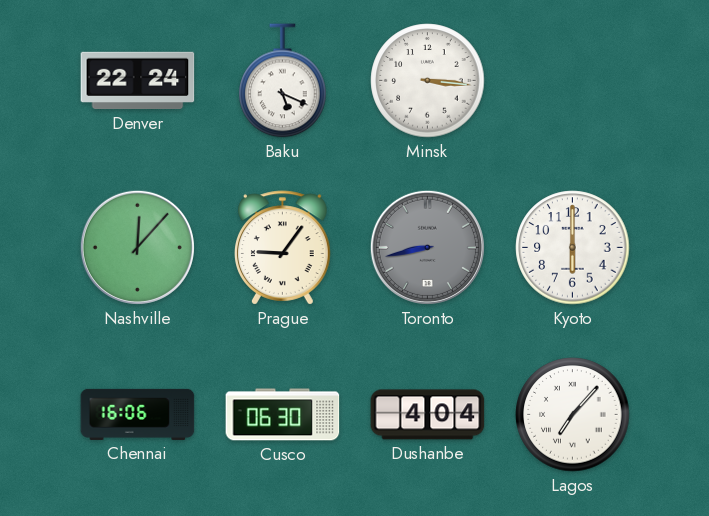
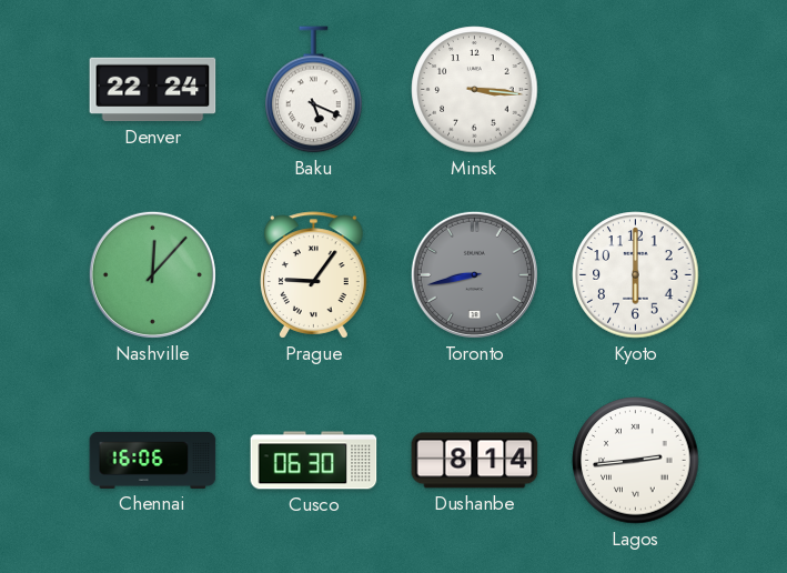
Dushanbe: 4:04 -> 8:14 (475, 461)
Lagos: 7:07 -> 2:44 (636, 461)
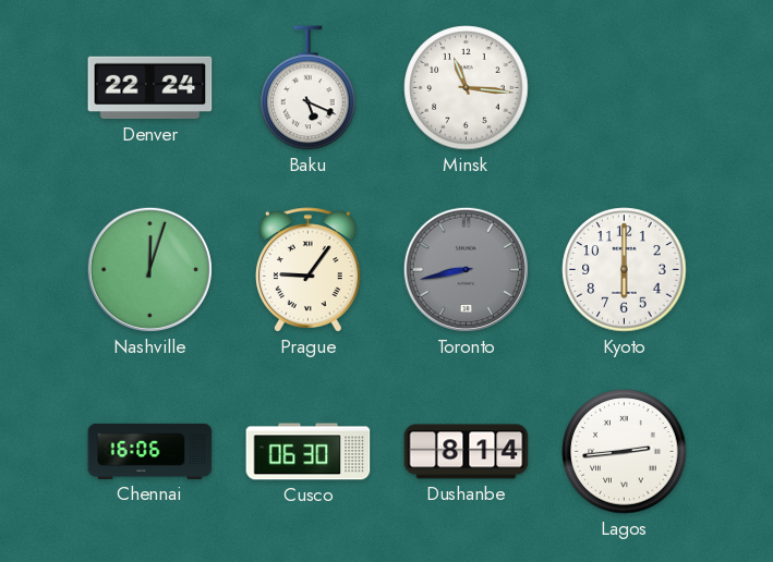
Minsk: 3:16 -> 11:16 (467, 88)
Nashville: 12:07 -> 12:03 (149, 269)
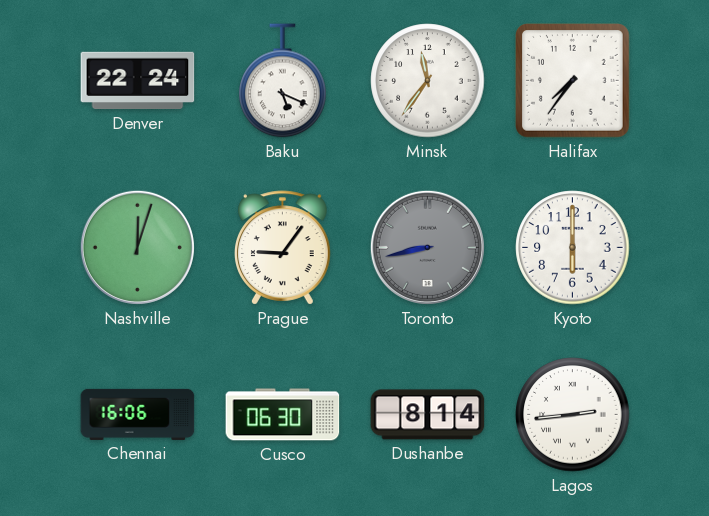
Minsk: 11:16 -> 11:36 (428, 81)
Halifax: none -> 7:36 (573, 81)
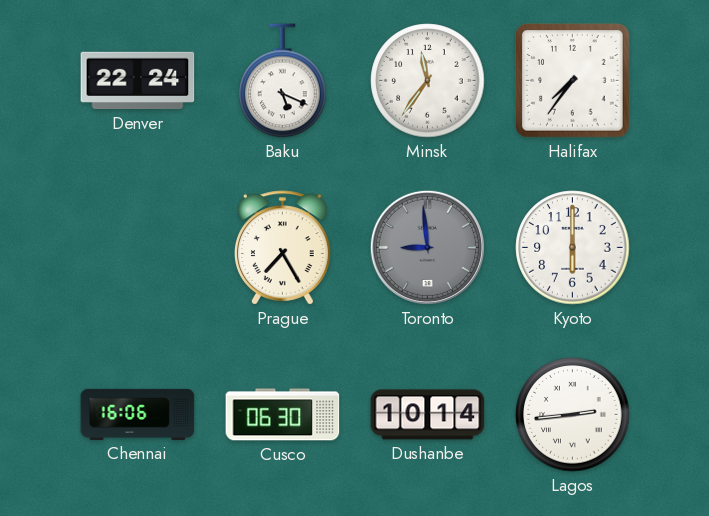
Nashville: 12:03 -> none (137, 247)
Prague: 9:06 -> 7:25 (283, 248)
Toronto: 8:43 -> 8:59 (427, 247)
Dushanbe: 8:14 -> 10:14 (428, 415)
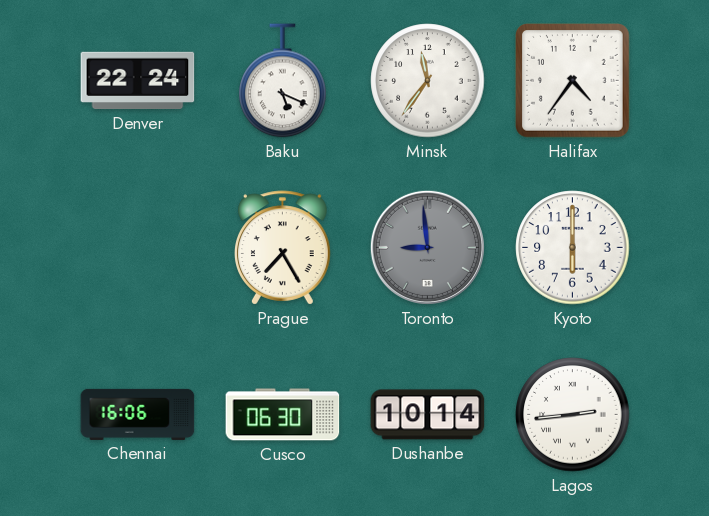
Halifax: 7:36 -> 4:36 (573, 81)
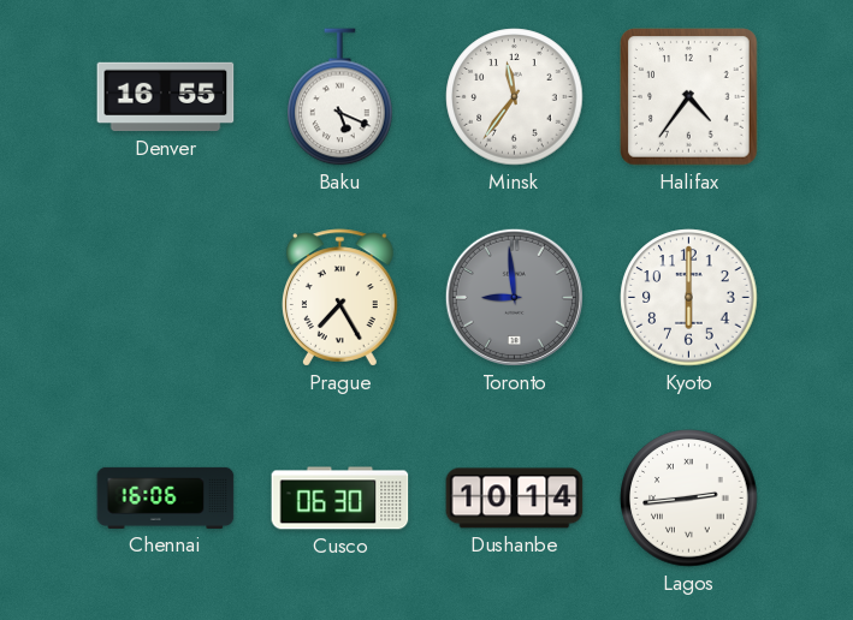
Denver: 22:24 -> 16:55 (166, 97)
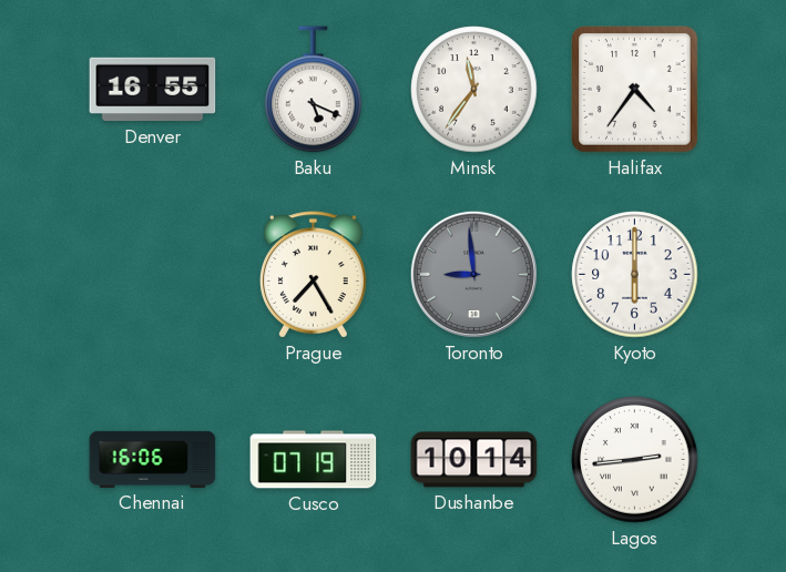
Cusco: 06:30 -> 07:19 (314, 460)
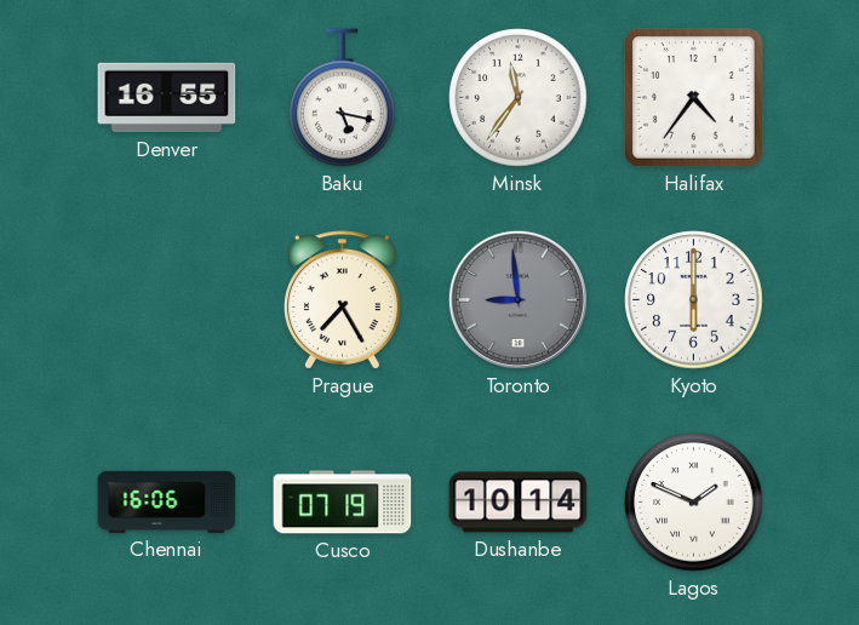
Baku: 5:19 -> 5:17 (343, 98)
Lagos: 2:44 -> 1:49 (694, 503)
